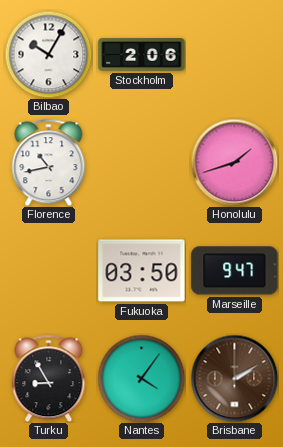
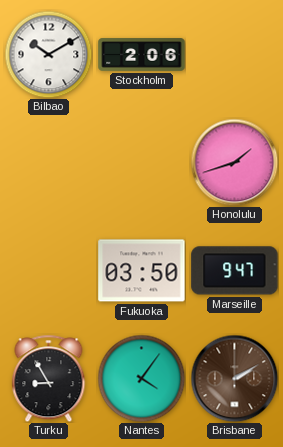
Bilbao: 10:05 -> 10:10 (48, 54)
Florence: 10:43 -> none (49, 162)
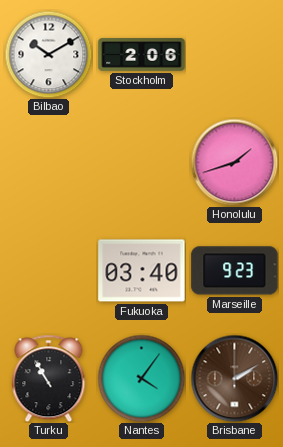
Fukuoka: 03:50 -> 03:40 (142, 271)
Marseille: 9:47 -> 9:23 (235, 271)
Turku: 8:55 -> 10:55 (49, 378)
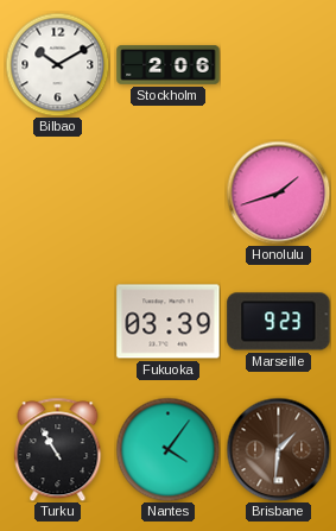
Fukuoka: 03:40 -> 03:39 (169, 322)
Brisbane: 2:10 -> 1:31 (278, 449)
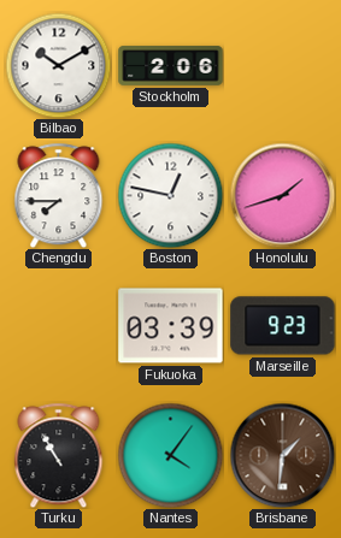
Chengdu: none -> 7:45 (59, 195)
Boston: none -> 12:47 (170, 195)
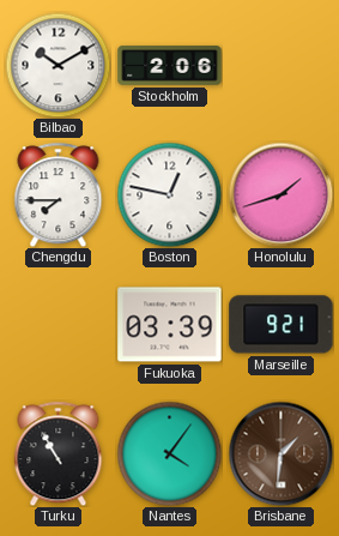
Marseille: 9:23 -> 9:21 (282, 325)
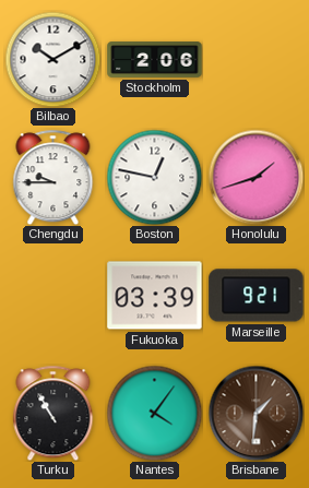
Chengdu: 7:45 -> 9:45 (54, 177)
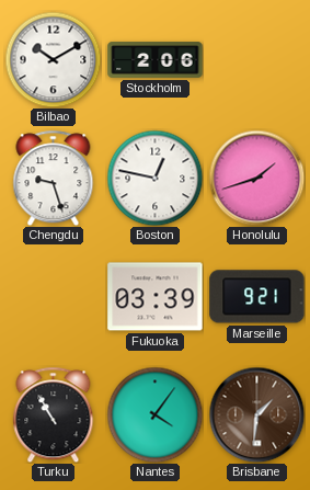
Chengdu: 9:45 -> 9:27 (54, 178)
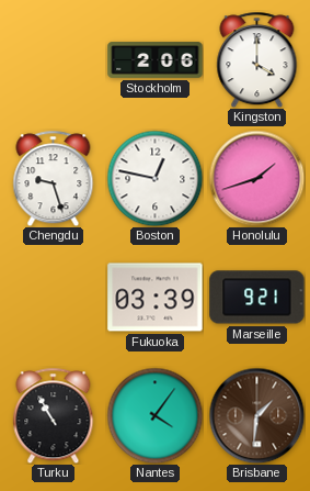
Bilbao: 10:10 -> none (53, 59)
Kingston: none -> 4:00 (257, 59)
